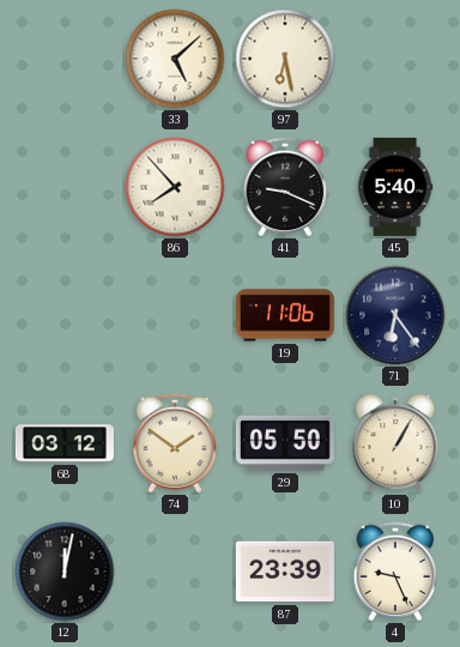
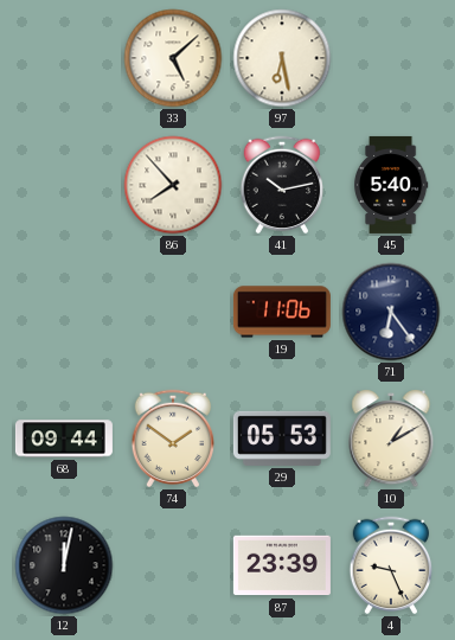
41: 9:19 -> 10:13 (282, 185)
68: 03:12 -> 09:44 (64, 439)
29: 05:50 -> 05:53 (282, 439)
10: 1:05 -> 1:10 (391, 439)
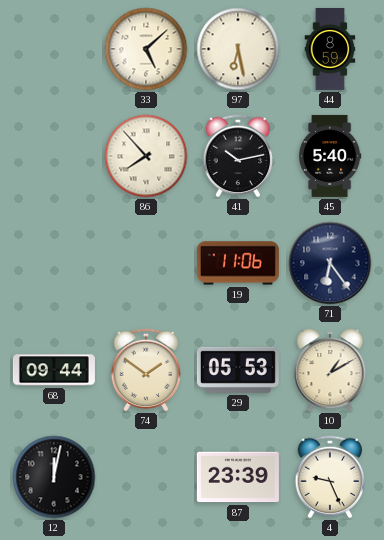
44: none -> 8:59 (330, 49)
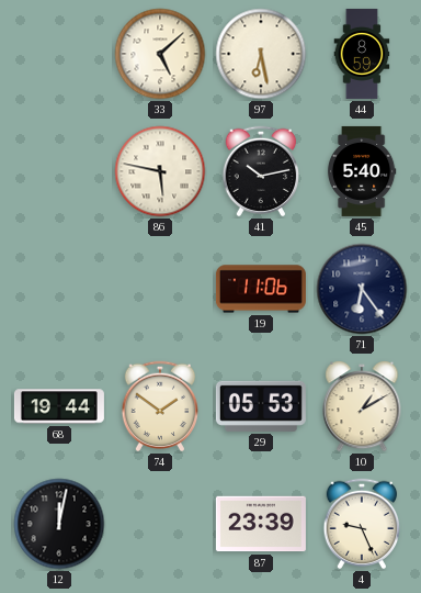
86: 7:53 -> 5:47 (160, 171)
68: 09:44 -> 19:44 (59, 406)
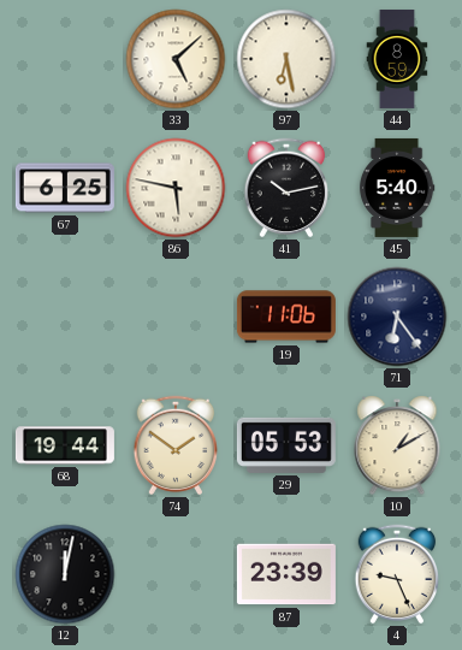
67: none -> 6:25 (65, 188)
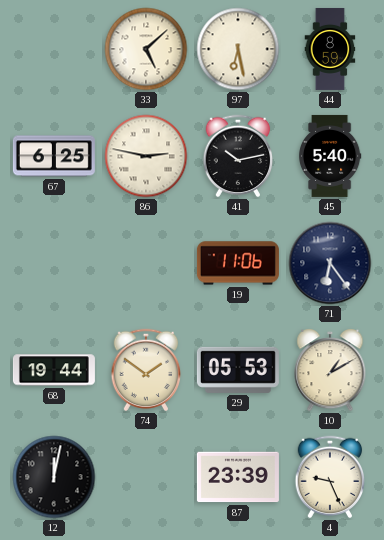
86: 5:47 -> 2:47 (146, 156)
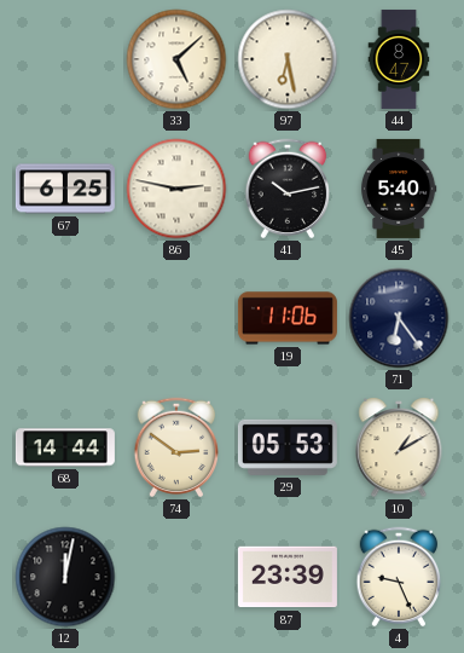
44: 8:59 -> 8:47 (399, 59)
68: 19:44 -> 14:44 (65, 447)
74: 1:51 -> 2:51 (176, 447)
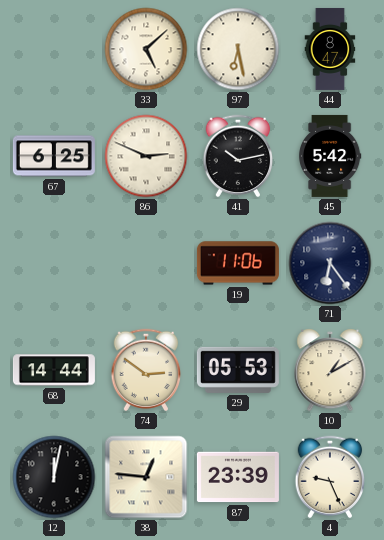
86: 2:47 -> 2:49 (146, 156)
45: 5:40 -> 5:42 (330, 156)
38: none -> 12:46 (146, 477)
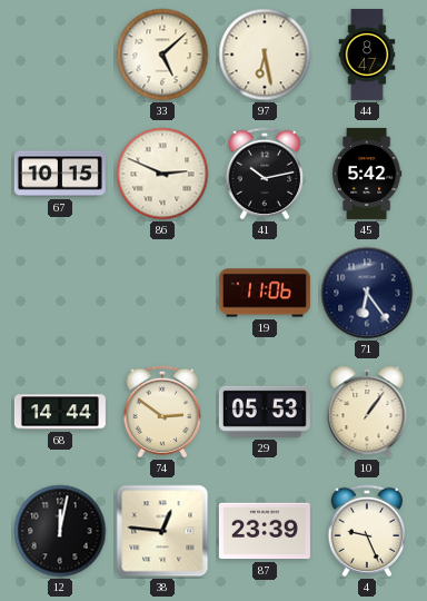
67: 6:25 -> 10:15 (60, 174)
10: 1:10 -> 1:06 (367, 412)
